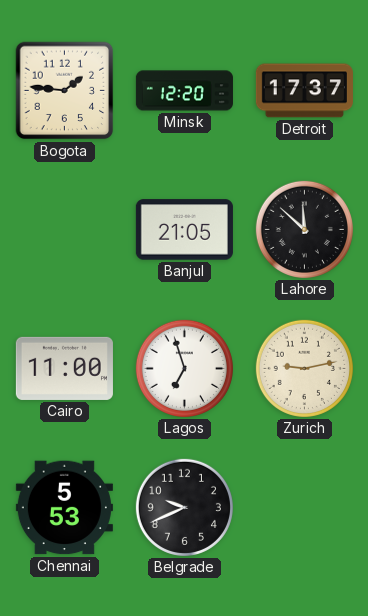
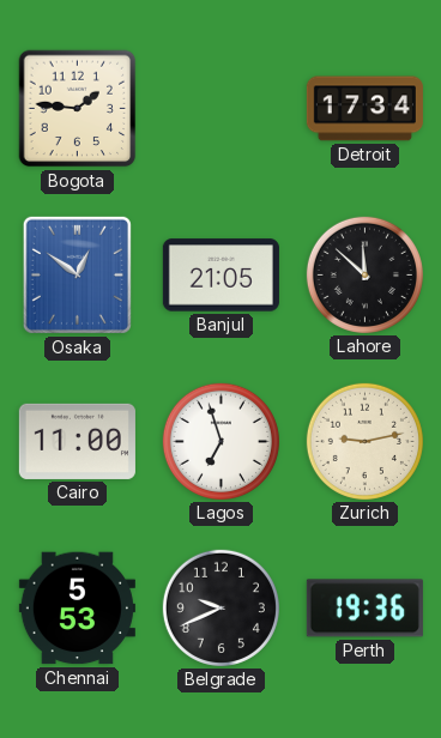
Minsk: 12:20 -> none (184, 91)
Detroit: 17:37 -> 17:34 (364, 109)
Osaka: none -> 12:51 (77, 274)
Perth: none -> 19:36 (364, 609)
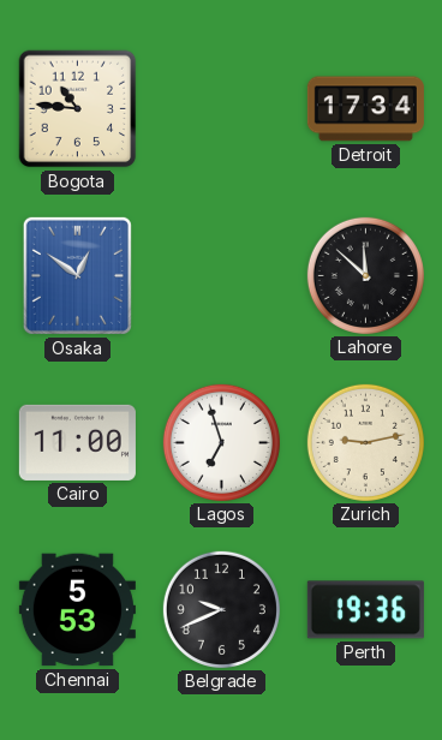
Bogota: 1:46 -> 10:46 (78, 109)
Banjul: 21:05 -> none (220, 276)
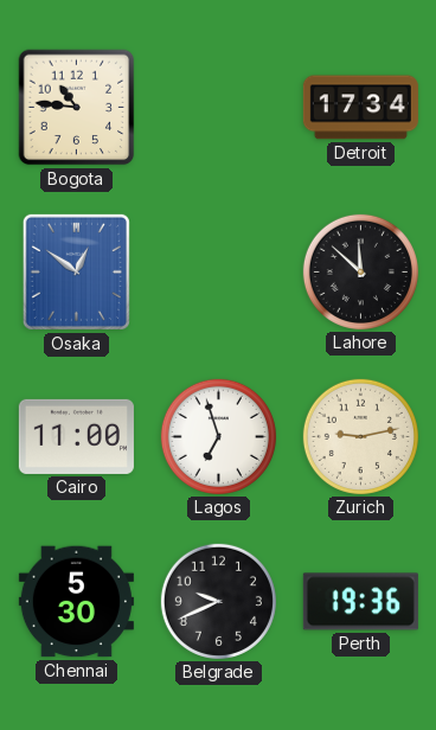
Chennai: 5:53 -> 5:30 (76, 602)
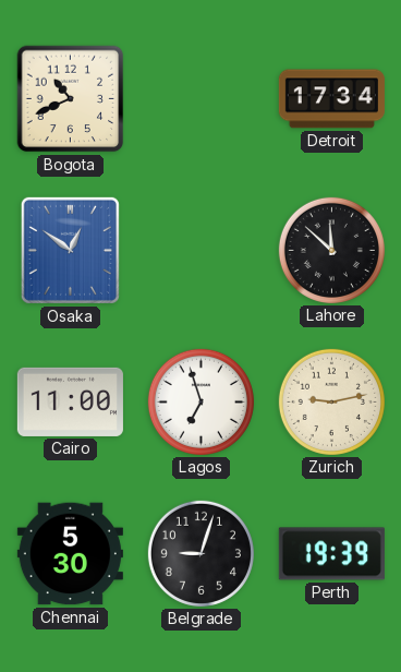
Bogota: 10:46 -> 10:41 (71, 99)
Belgrade: 9:41 -> 9:03 (200, 553)
Perth: 19:36 -> 19:39 (331, 554)
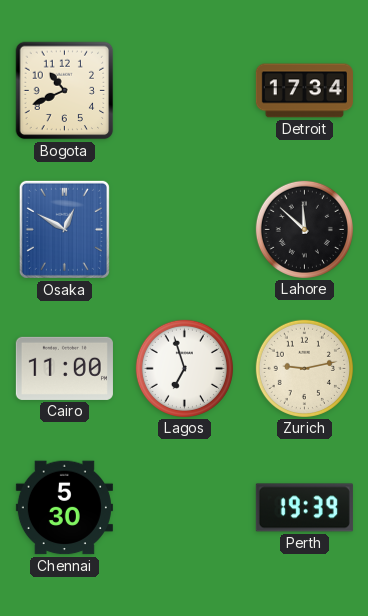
Osaka: 12:51 -> 12:50 (64, 229)
Belgrade: 9:03 -> none (200, 553)
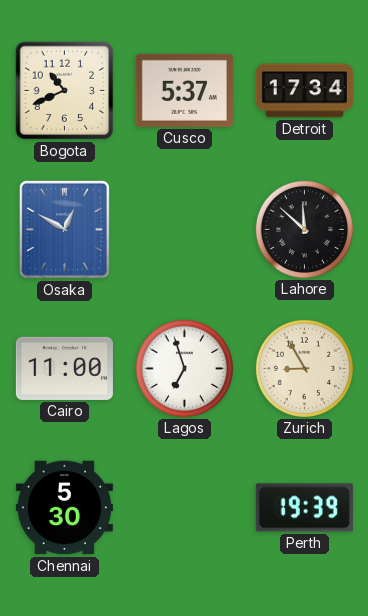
Cusco: none -> 5:37 (184, 90)
Zurich: 9:13 -> 8:55 (304, 368)
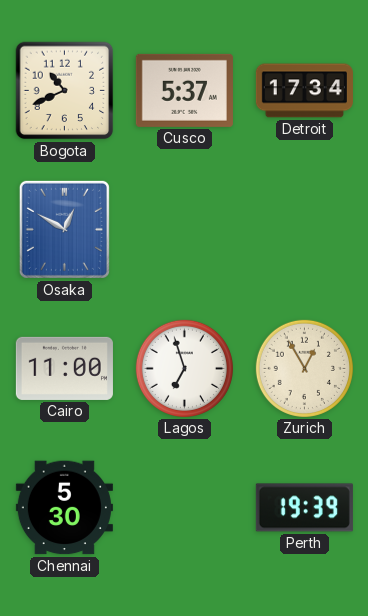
Lahore: 11:52 -> none (304, 229)
Zurich: 8:55 -> 12:55 (304, 368)
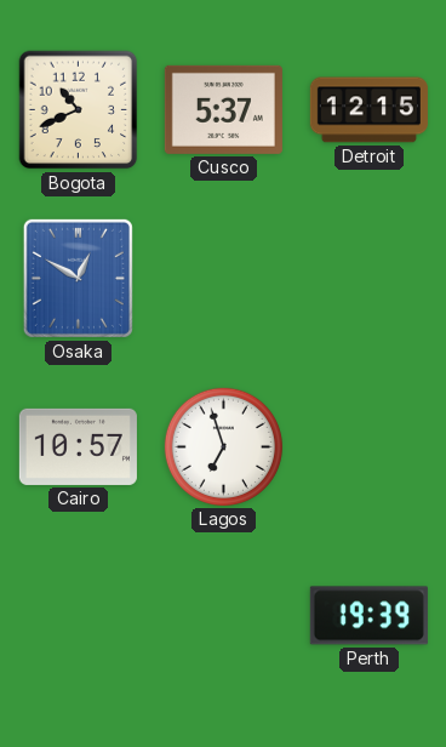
Detroit: 17:34 -> 12:15 (368, 110)
Cairo: 11:00 -> 10:57 (78, 446)
Zurich: 12:55 -> none (304, 368)
Chennai: 5:30 -> none (64, 508)
